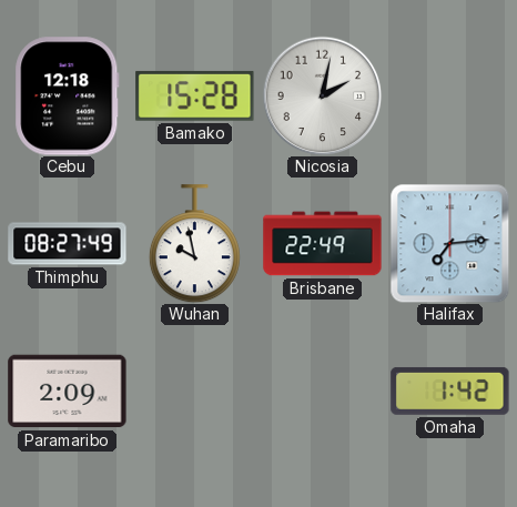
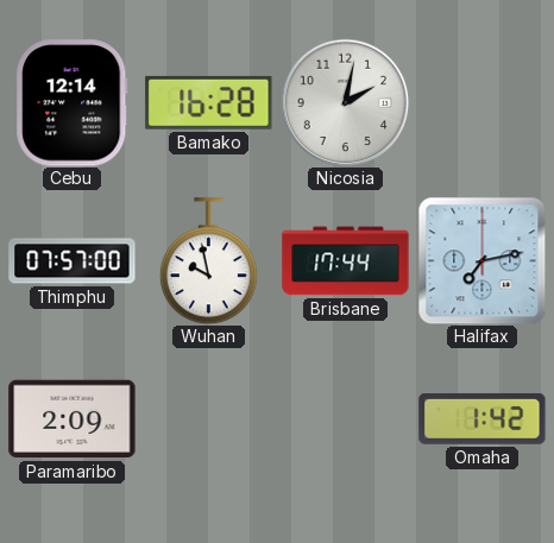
Cebu: 12:18 -> 12:14 (73, 103)
Bamako: 15:28 -> 16:28 (209, 102)
Thimphu: 08:27 -> 07:57 (73, 261)
Brisbane: 22:49 -> 17:44 (346, 261)
Halifax: 7:14 -> 7:13 (481, 260)
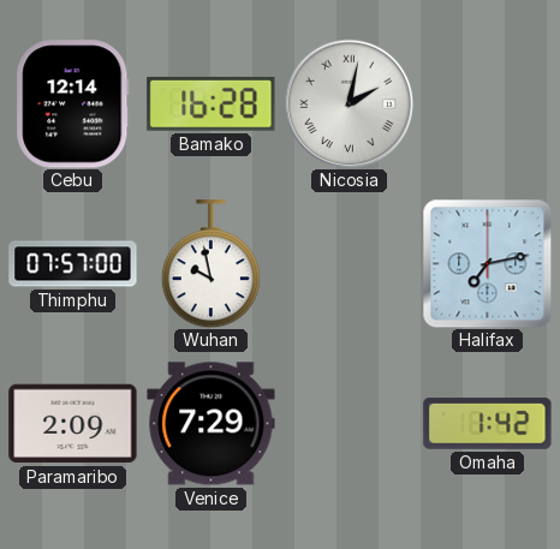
Nicosia numerals: Arabic -> Roman (348, 103)
Brisbane: 17:44 -> none (346, 261)
Venice: none -> 7:29 (212, 424)
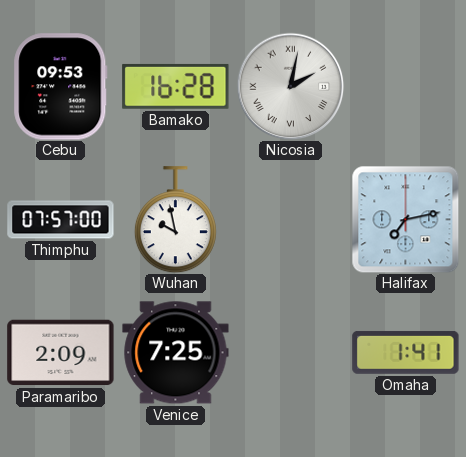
Cebu: 12:14 -> 09:53 (61, 87)
Venice: 7:29 -> 7:25 (176, 353)
Omaha: 1:42 -> 1:41 (406, 352)
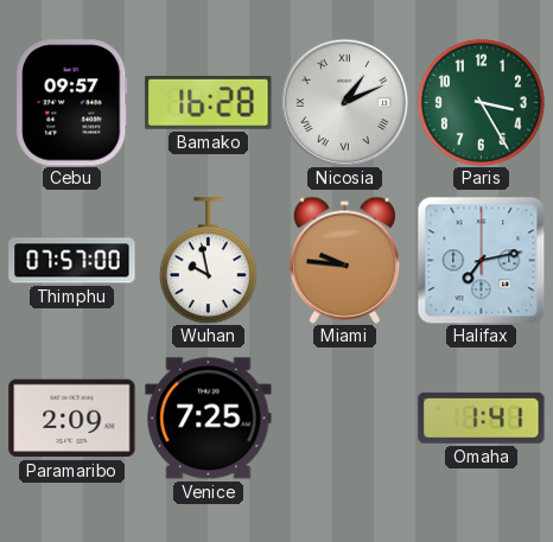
Cebu: 09:53 -> 09:57 (72, 103)
Nicosia: 2:02 -> 1:11 (344, 102)
Paris: none -> 3:25 (481, 102)
Miami: none -> 9:46 (344, 260)
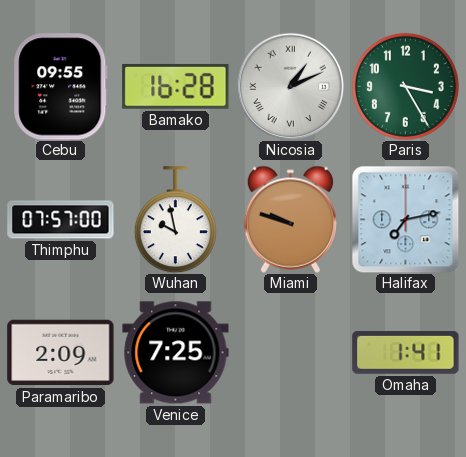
Cebu: 09:57 -> 09:55 (61, 87)
Miami: 9:46 -> 9:48 (290, 219)
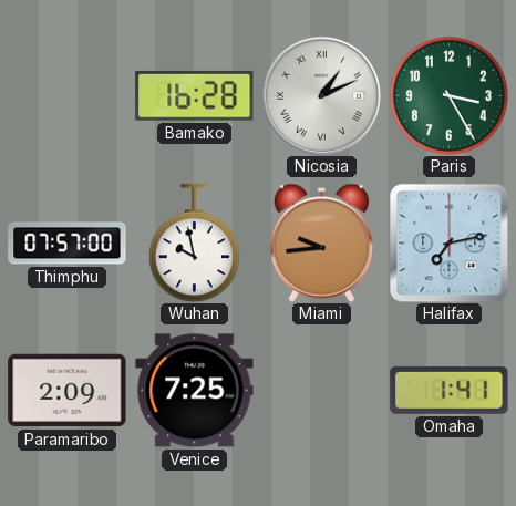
Cebu: 09:55 -> none (61, 87)
Miami: 9:48 -> 9:44 (321, 242)
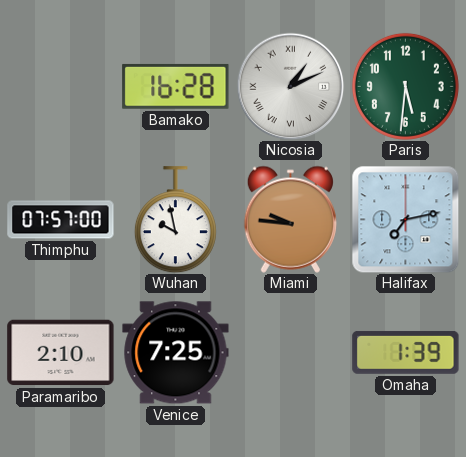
Paris: 3:25 -> 5:31 (405, 86)
Miami: 9:44 -> 9:46 (290, 219)
Paramaribo: 2:09 -> 2:10 (61, 353)
Omaha: 1:41 -> 1:39 (406, 352)
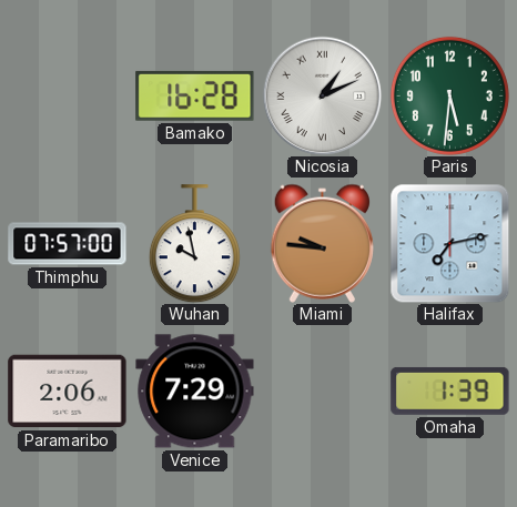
Paramaribo: 2:10 -> 2:06 (68, 392)
Venice: 7:25 -> 7:29 (195, 392)
